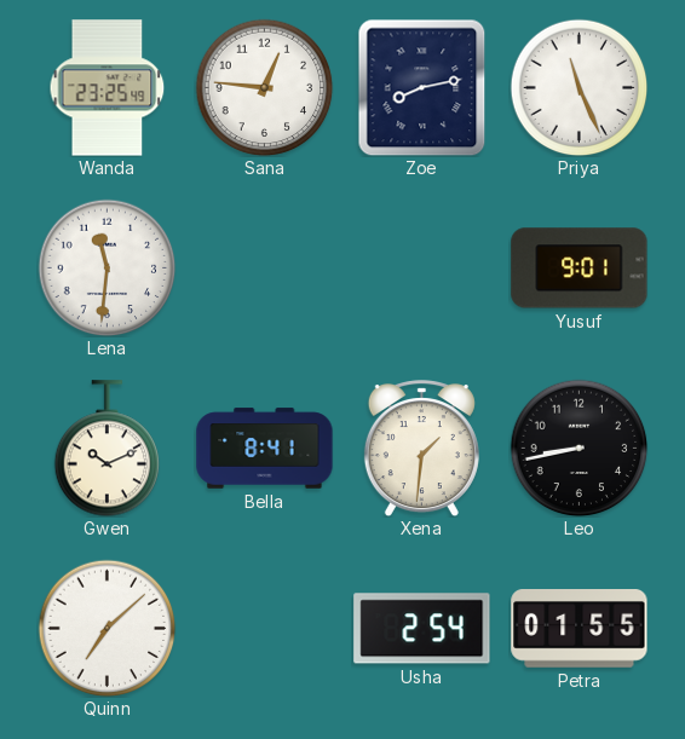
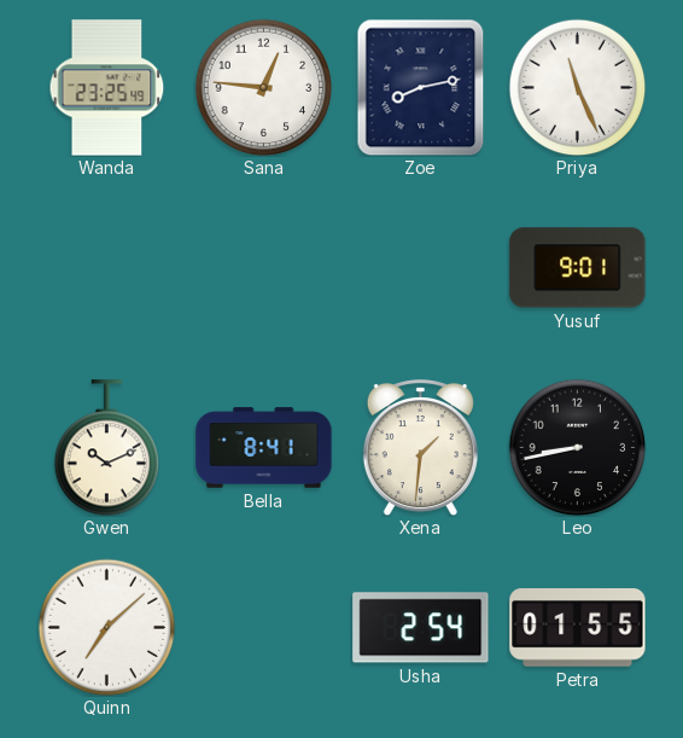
Lena: 11:31 -> none (107, 267)
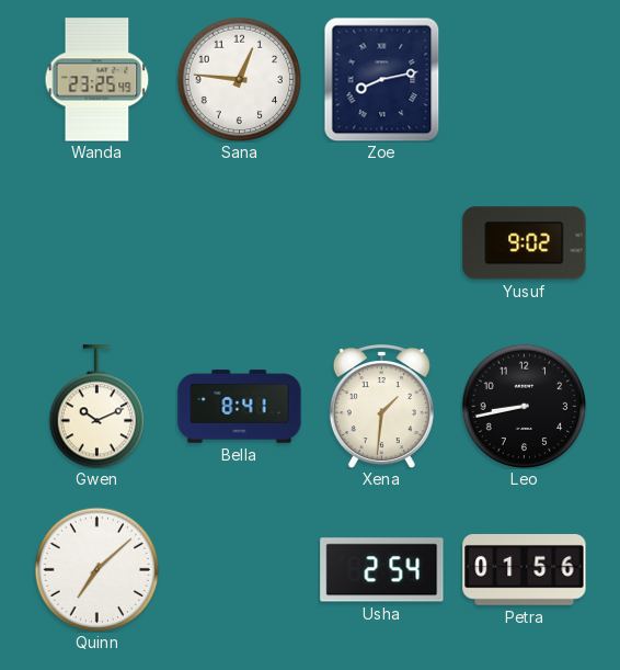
Priya: 11:26 -> none (577, 87)
Yusuf: 9:01 -> 9:02 (525, 243)
Petra: 01:55 -> 01:56 (525, 570)
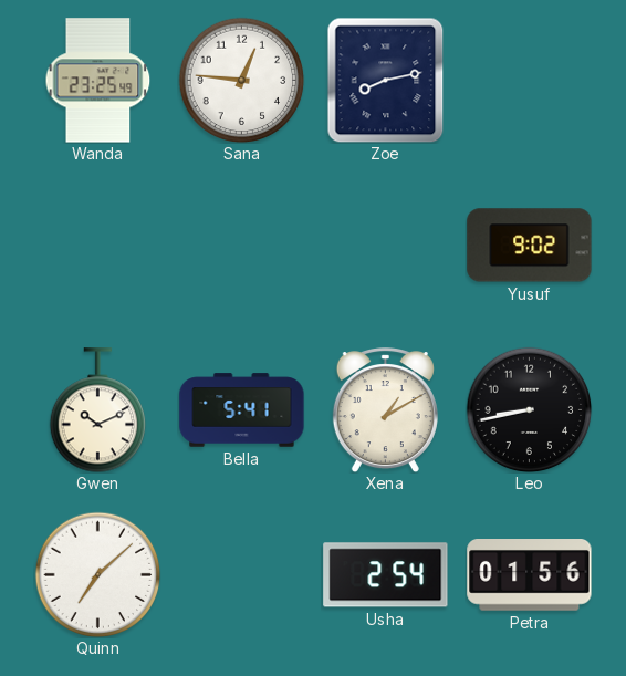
Bella: 8:41 -> 5:41 (242, 410)
Xena: 1:31 -> 1:10 (385, 410)
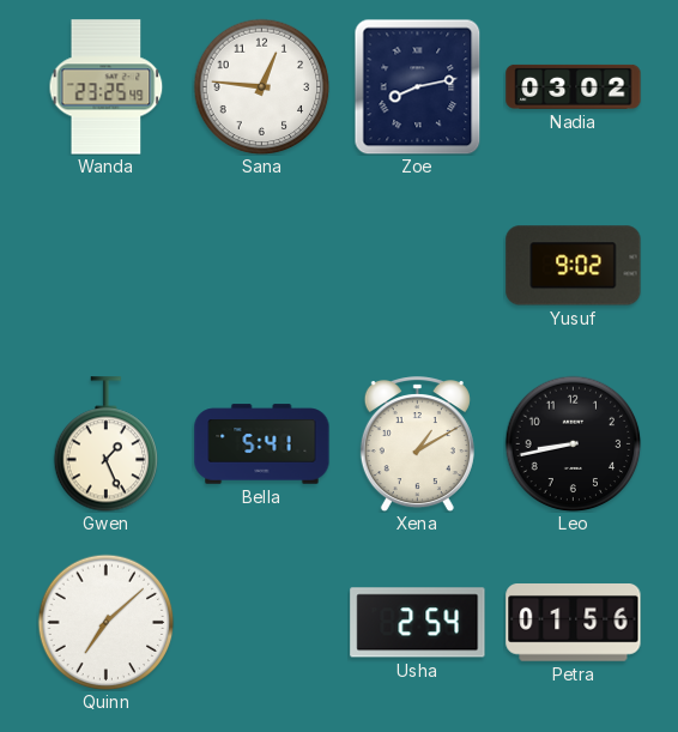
Nadia: none -> 03:02 (574, 86)
Gwen: 10:11 -> 1:26 (107, 444)
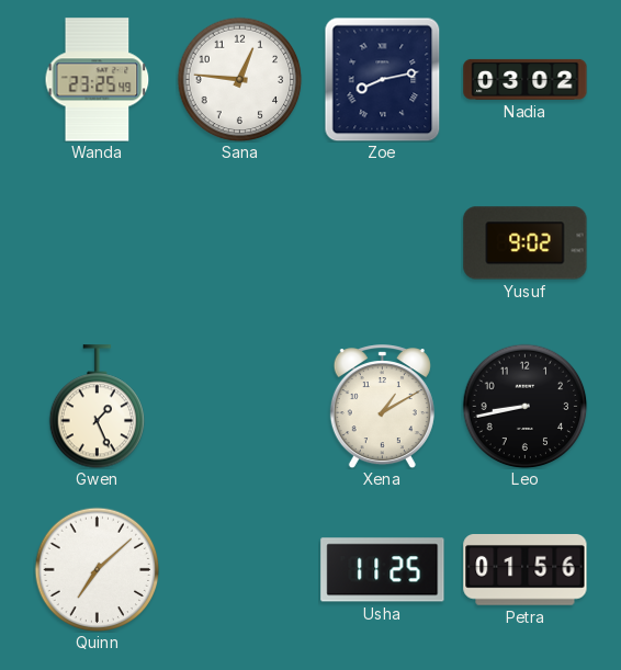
Bella: 5:41 -> none (262, 444)
Usha: 2:54 -> 11:25 (383, 570)
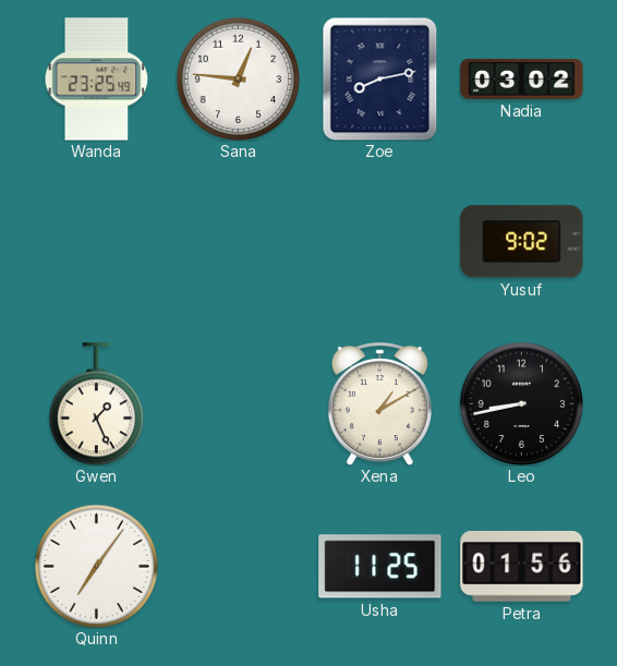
Quinn: 7:08 -> 7:06 (96, 566)
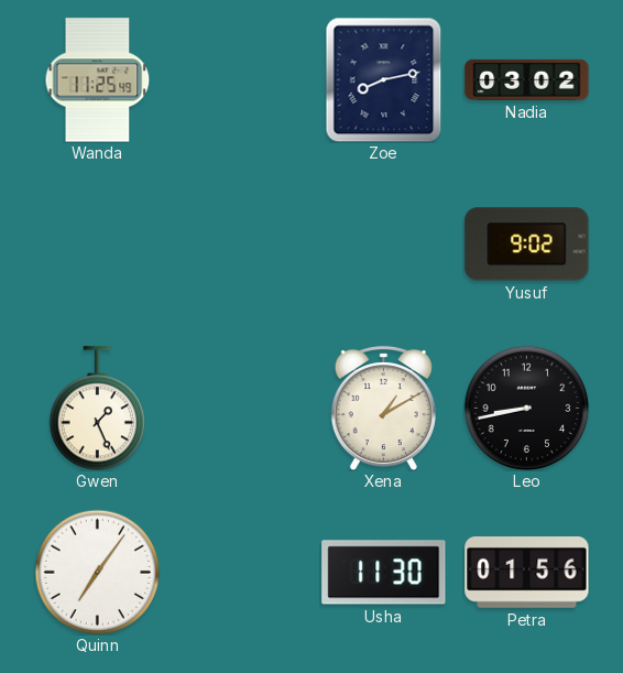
Wanda: 23:25 -> 11:25 (98, 80)
Sana: 12:46 -> none (238, 78)
Usha: 11:25 -> 11:30 (384, 573)
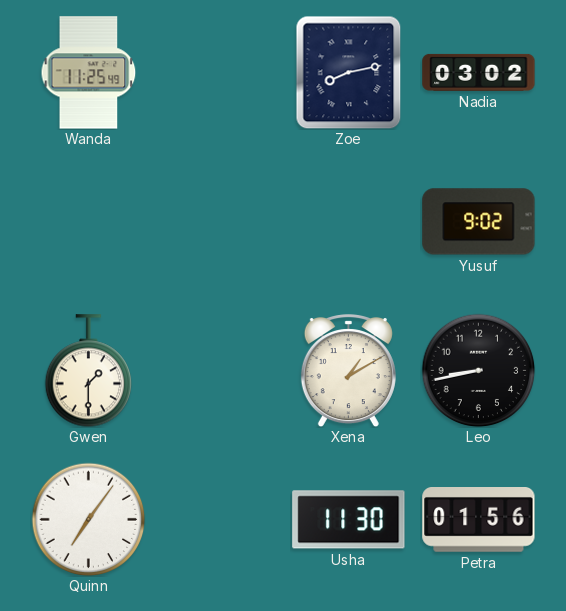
Gwen: 1:26 -> 1:30 (89, 371)
